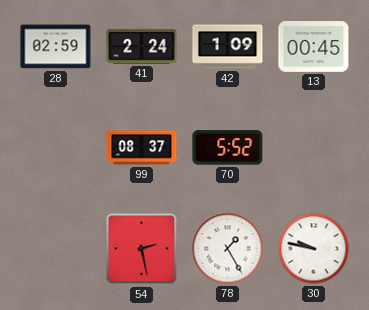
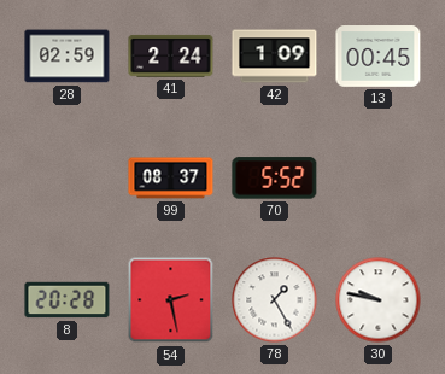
8: none -> 20:28 (68, 300)
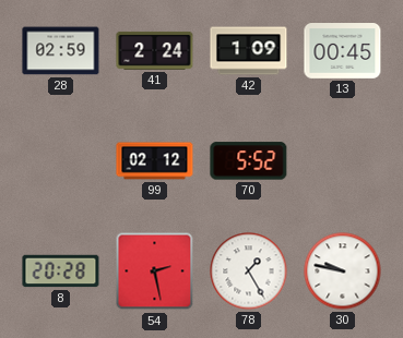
99: 08:37 -> 02:12 (155, 161)
